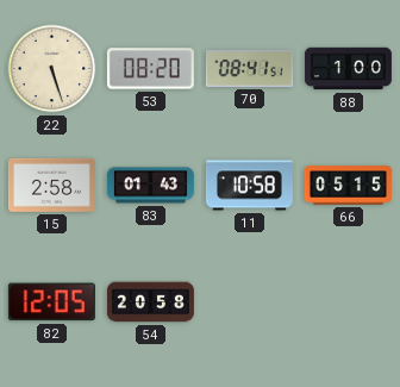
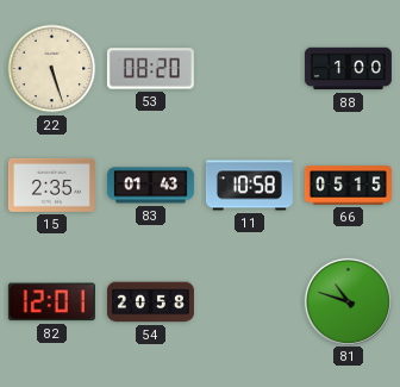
70: 08:41 -> none (249, 68)
15: 2:58 -> 2:35 (51, 185)
82: 12:05 -> 12:01 (51, 302)
81: none -> 10:48 (348, 301)
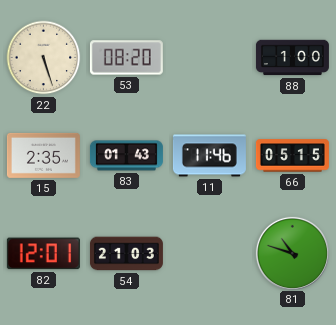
11: 10:58 -> 11:46 (209, 156)
54: 20:58 -> 21:03 (126, 254)
